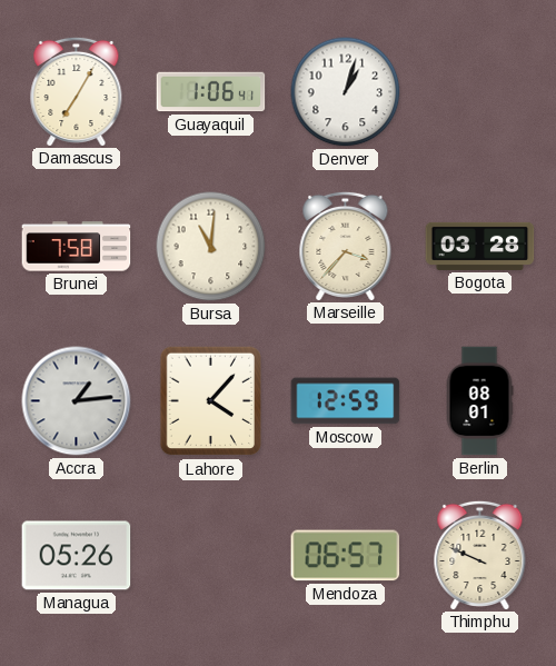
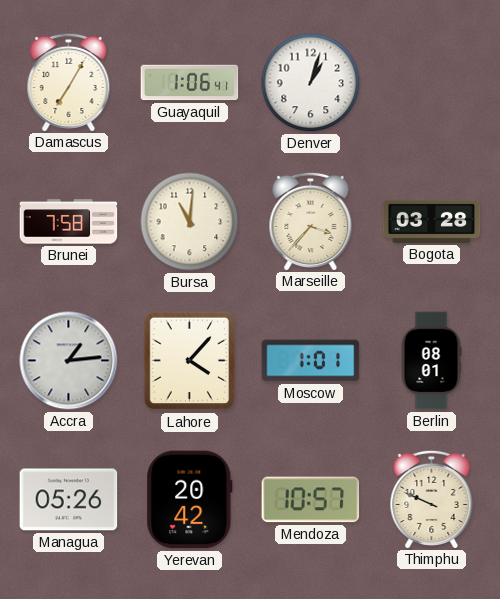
Moscow: 12:59 -> 1:01 (311, 361)
Yerevan: none -> 20:42 (190, 500)
Mendoza: 06:57 -> 10:57 (311, 500)
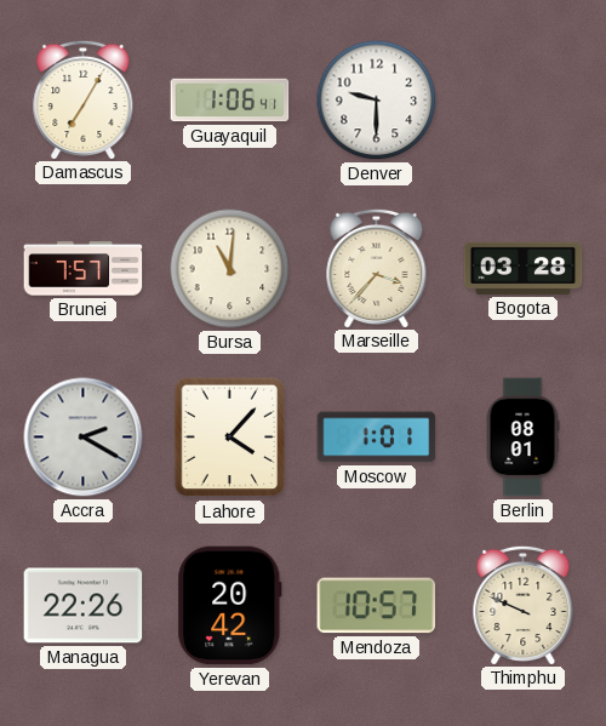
Denver: 1:03 -> 9:30 (377, 101)
Brunei: 7:58 -> 7:57 (84, 269)
Accra: 1:14 -> 2:20 (84, 438)
Managua: 05:26 -> 22:26 (84, 606)
